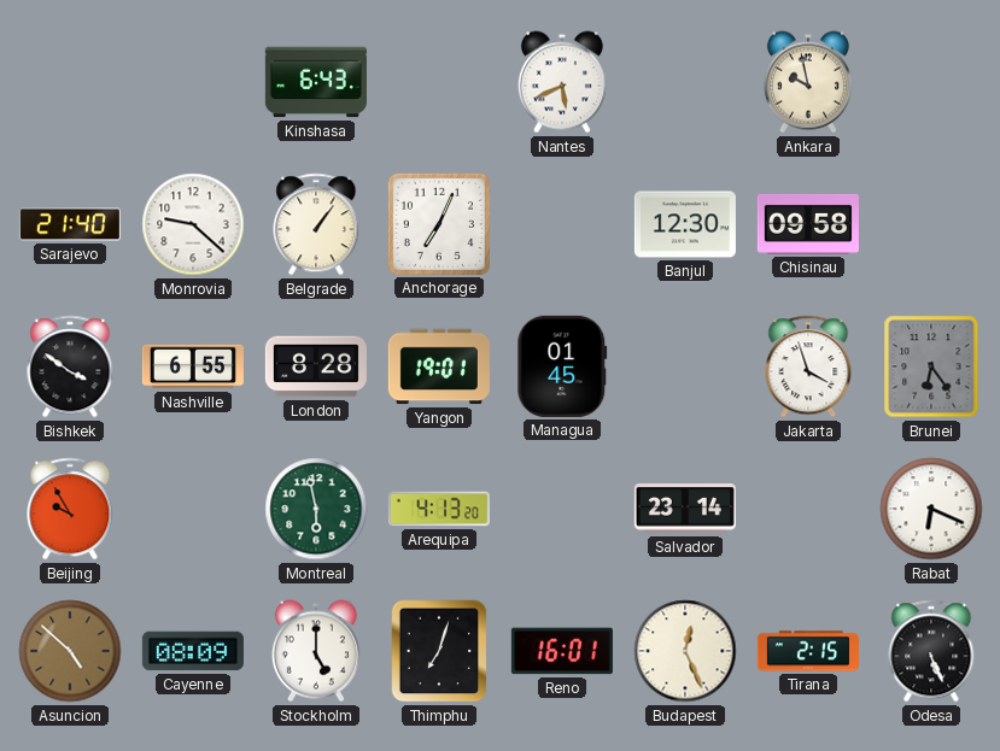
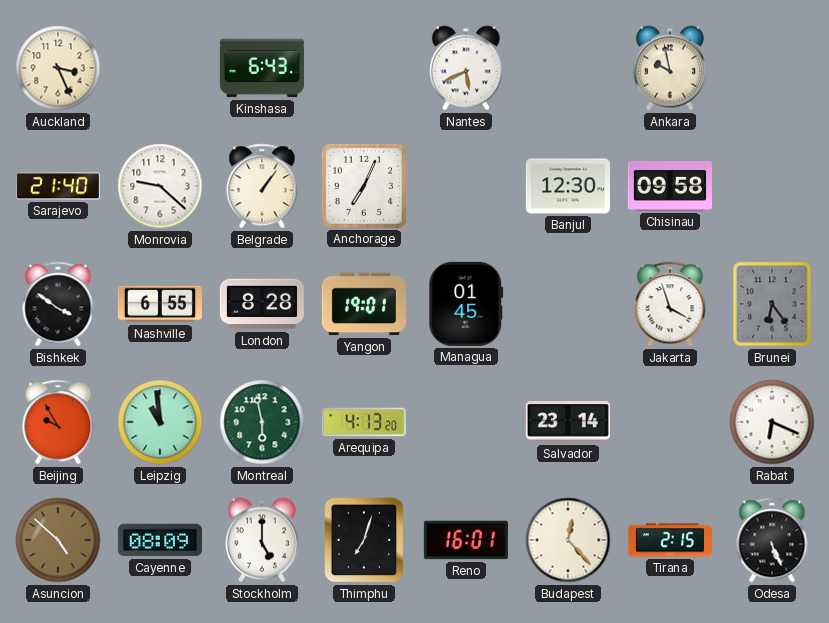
Auckland: none -> 3:26 (58, 68)
Leipzig: none -> 10:59 (160, 422)
Budapest: 12:26 -> 12:23 (568, 540)
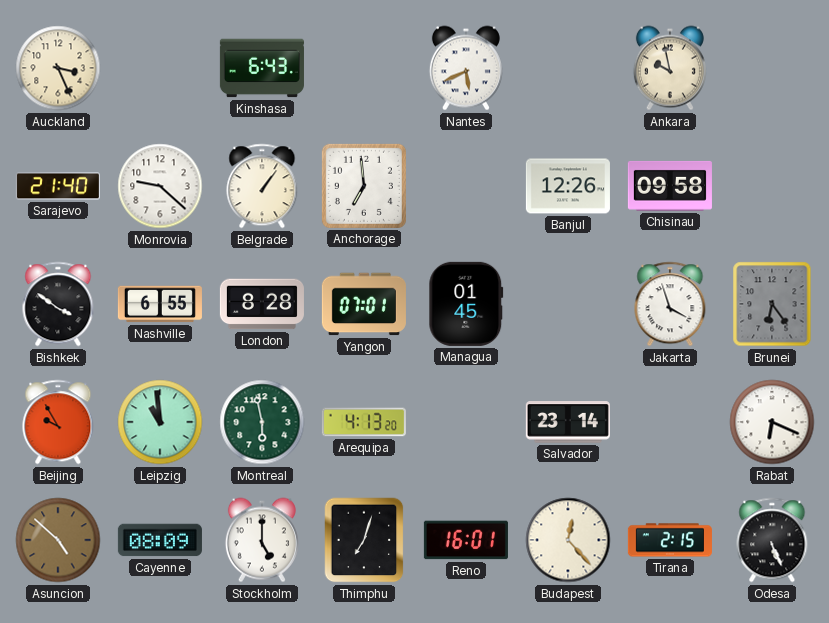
Anchorage: 7:04 -> 6:59 (364, 186)
Banjul: 12:30 -> 12:26 (568, 186)
Yangon: 19:01 -> 07:01 (364, 304)
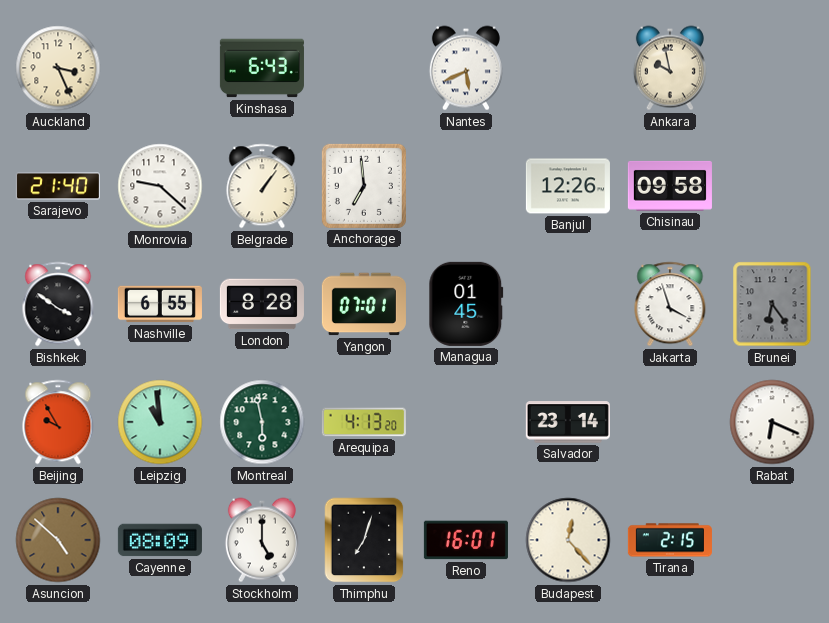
Odesa: 5:26 -> none (772, 540)
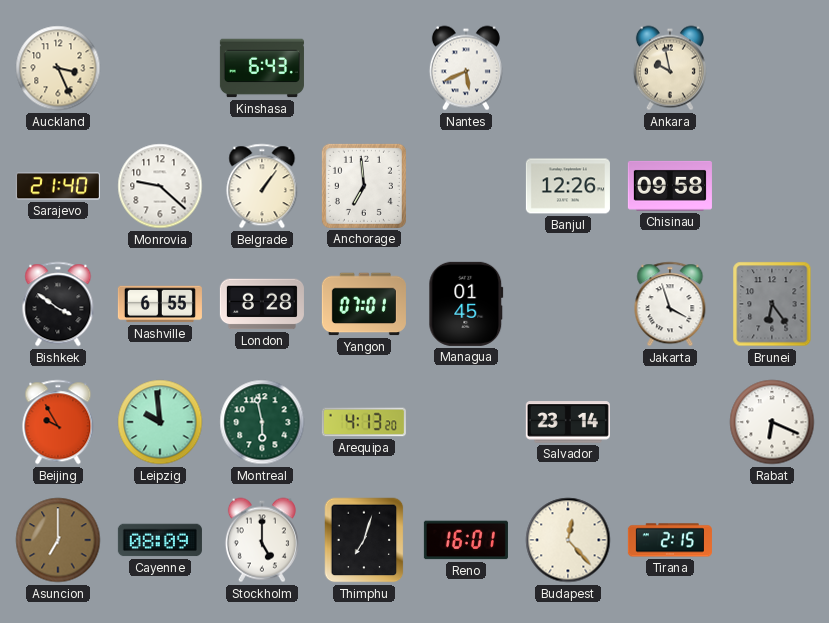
Leipzig: 10:59 -> 9:59 (160, 422)
Asuncion: 4:52 -> 7:00 (58, 540)
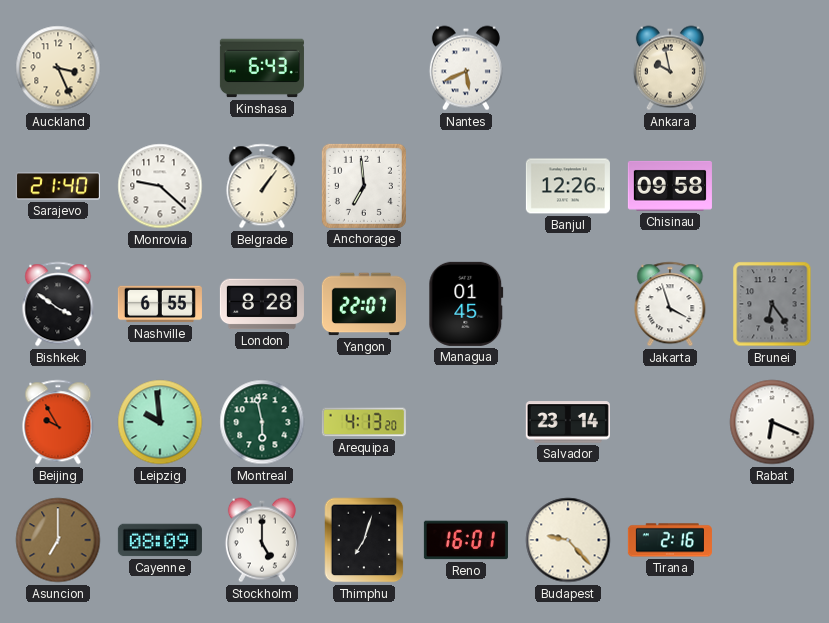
Yangon: 07:01 -> 22:07 (364, 304)
Budapest: 12:23 -> 9:23 (568, 540)
Tirana: 2:15 -> 2:16 (670, 540)
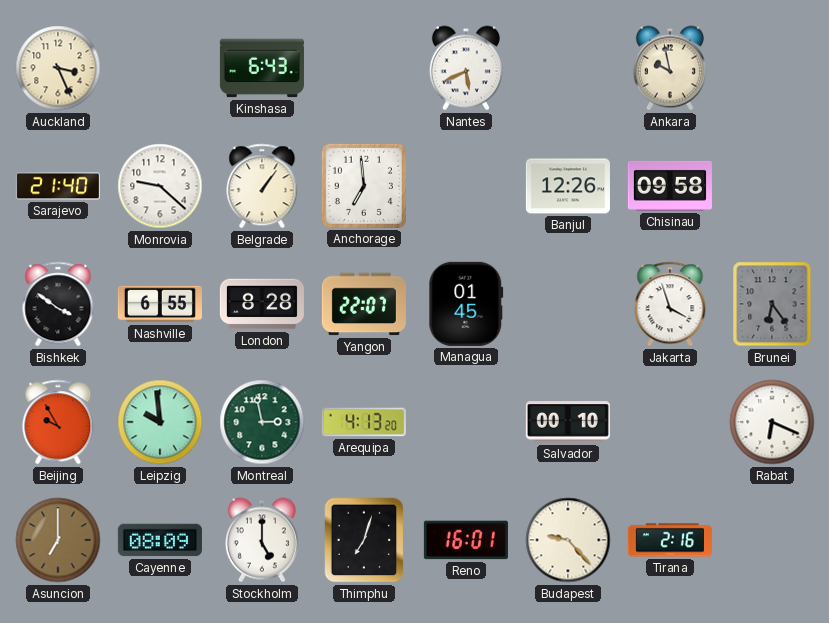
Montreal: 5:58 -> 2:58 (262, 422)
Salvador: 23:14 -> 00:10 (568, 422)
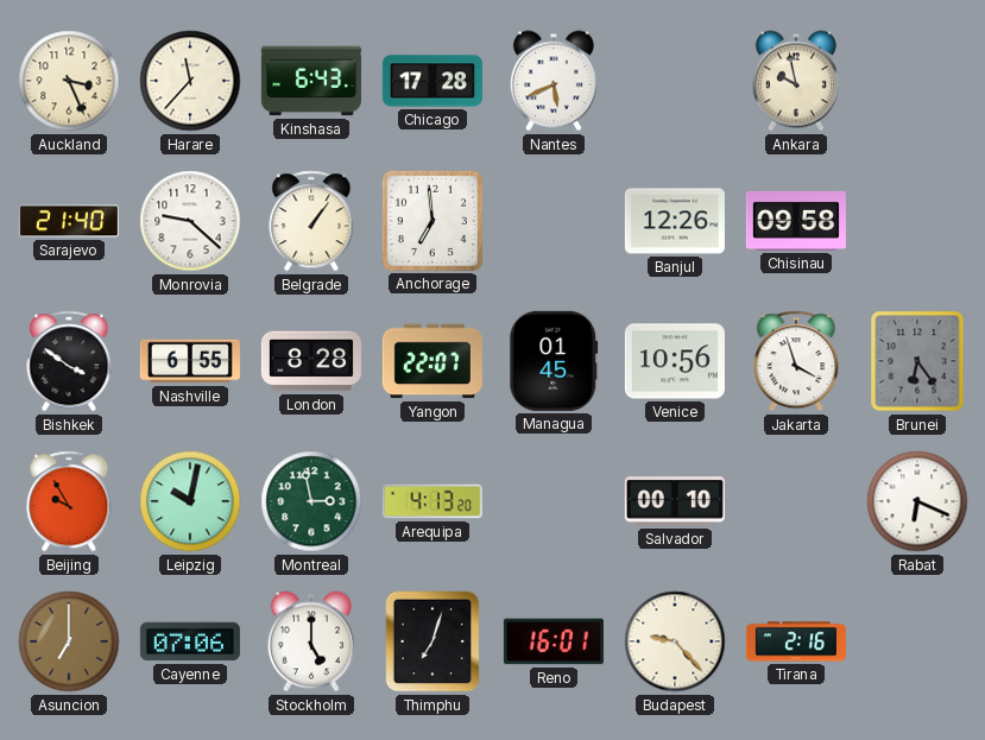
Harare: none -> 11:37 (190, 81)
Chicago: none -> 17:28 (432, 81)
Venice: none -> 10:56 (675, 361)
Leipzig: 9:59 -> 10:02 (190, 501)
Cayenne: 08:09 -> 07:06 (190, 641)
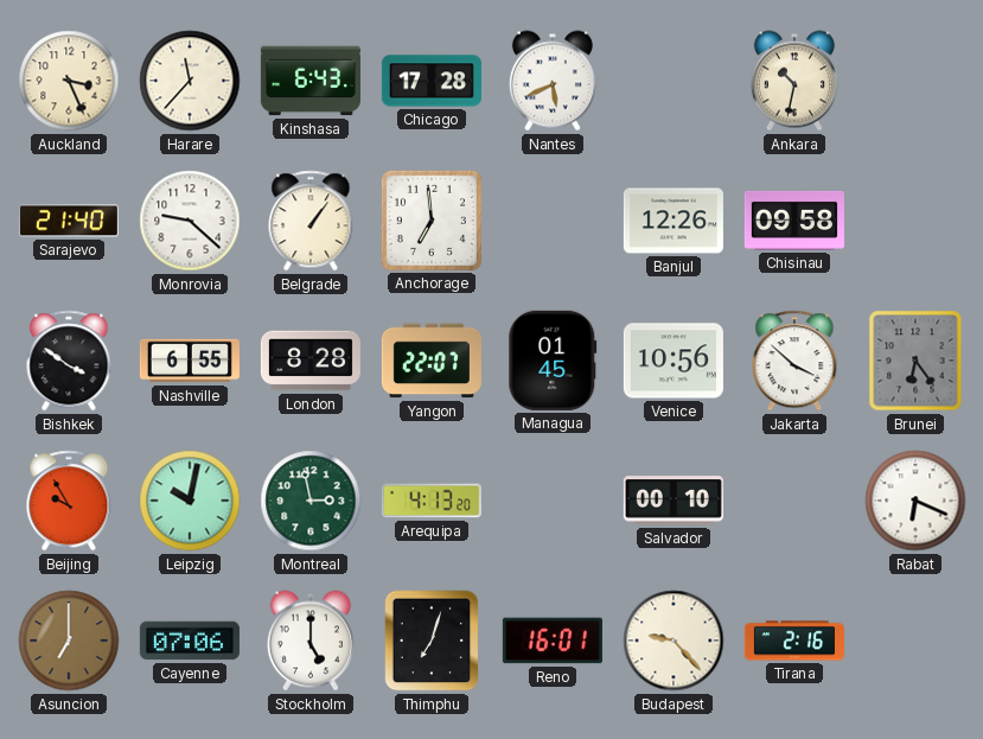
Ankara: 9:58 -> 10:32 (794, 81)
Jakarta: 3:57 -> 3:52 (794, 361)
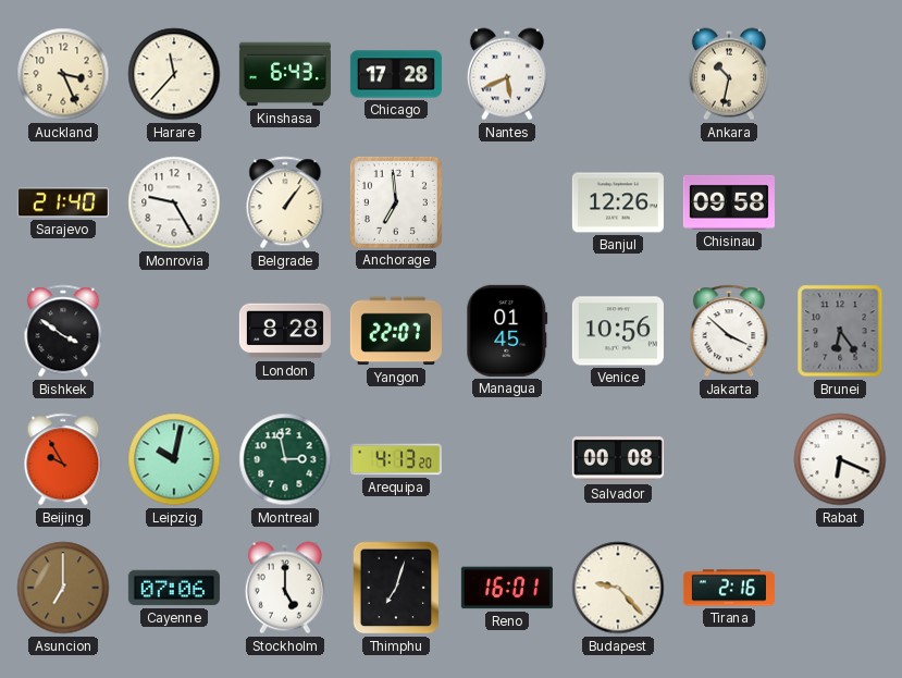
Monrovia: 9:22 -> 9:25 (174, 202)
Nashville: 6:55 -> none (190, 361)
Salvador: 00:10 -> 00:08 (618, 459)
